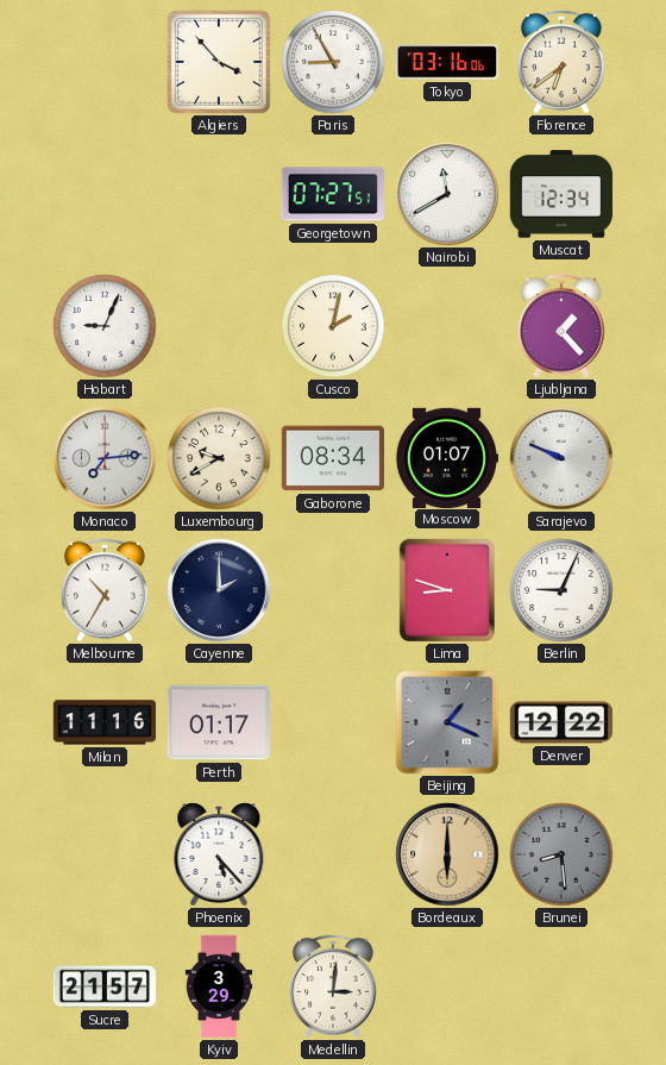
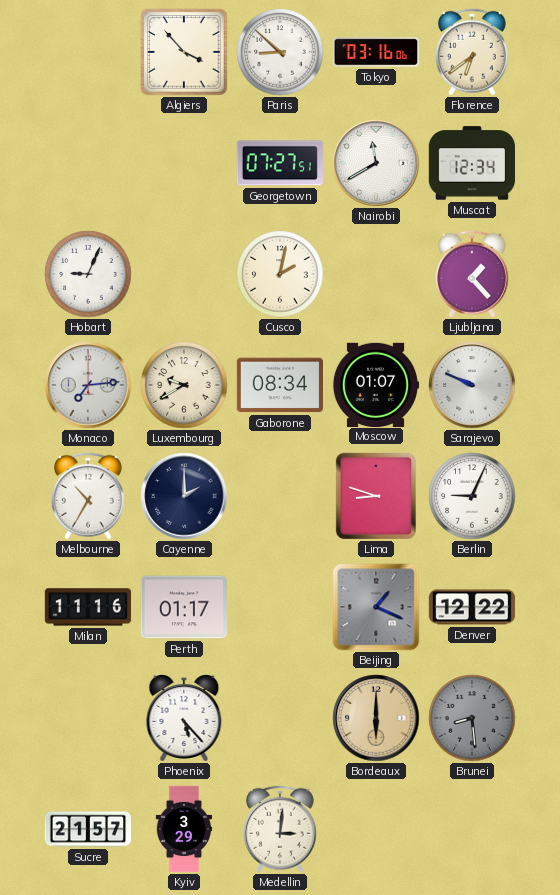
Paris: 8:55 -> 8:52 (280, 52)
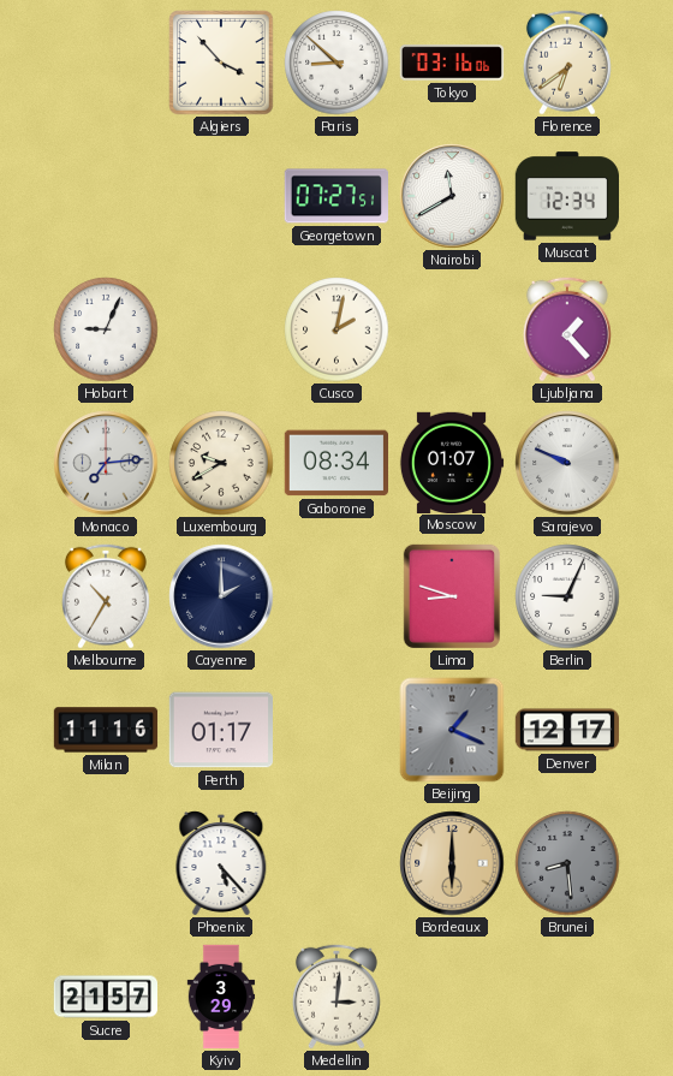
Denver: 12:22 -> 12:17 (567, 730)
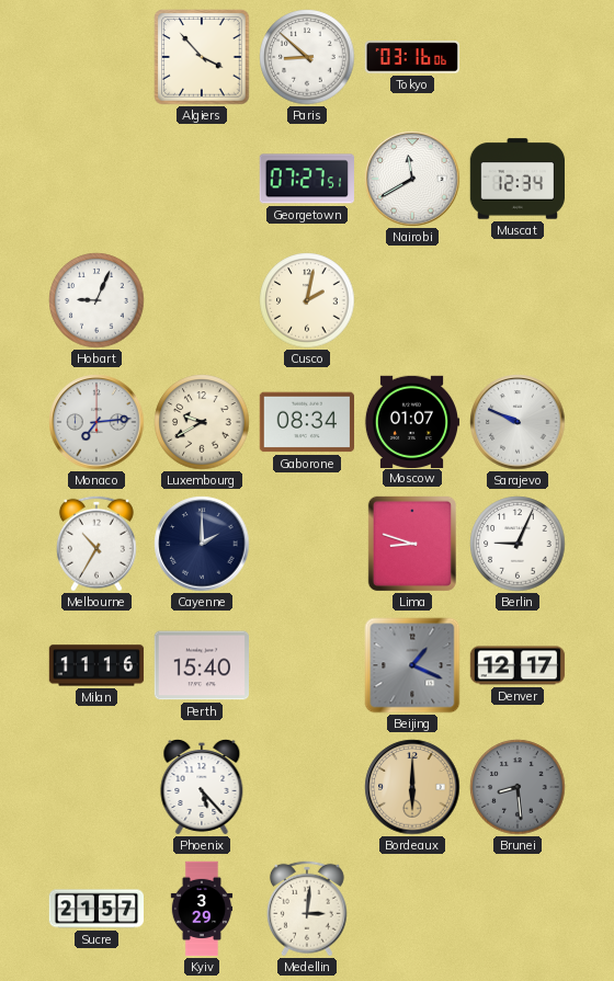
Florence: 6:39 -> none (567, 63)
Ljubljana: 1:23 -> none (567, 329)
Perth: 01:17 -> 15:40 (201, 665)
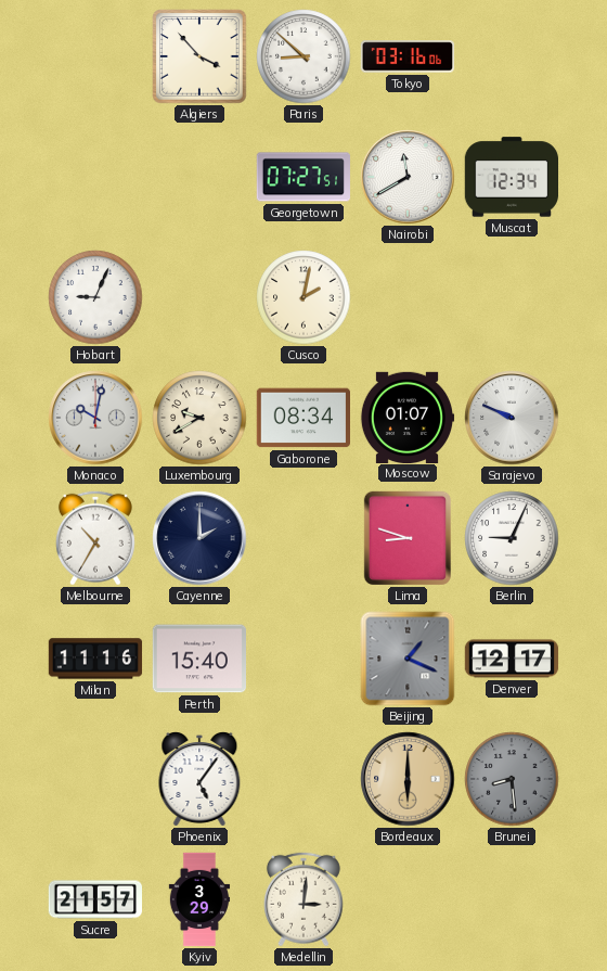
Monaco: 7:14 -> 10:02 (95, 418)
Phoenix: 5:23 -> 5:06 (199, 780)
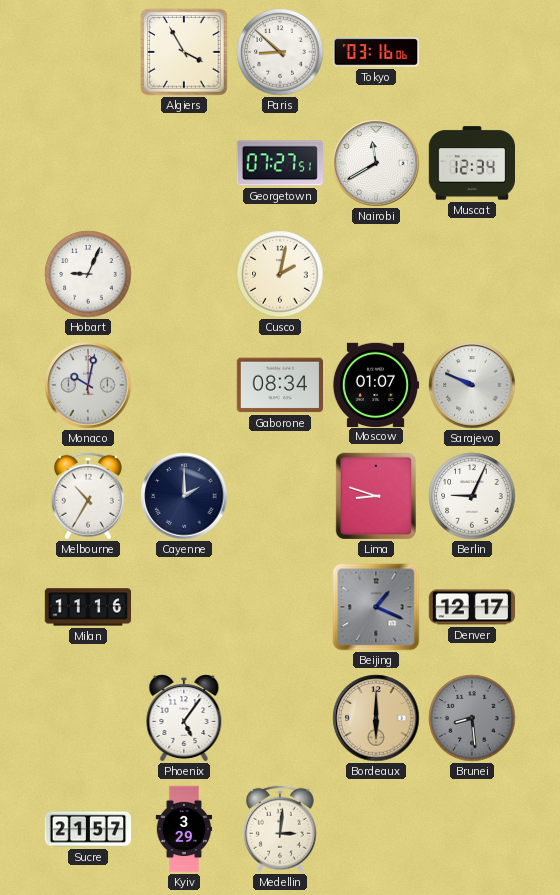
Algiers: 3:53 -> 3:55 (184, 52)
Luxembourg: 9:40 -> none (199, 418)
Perth: 15:40 -> none (198, 659)
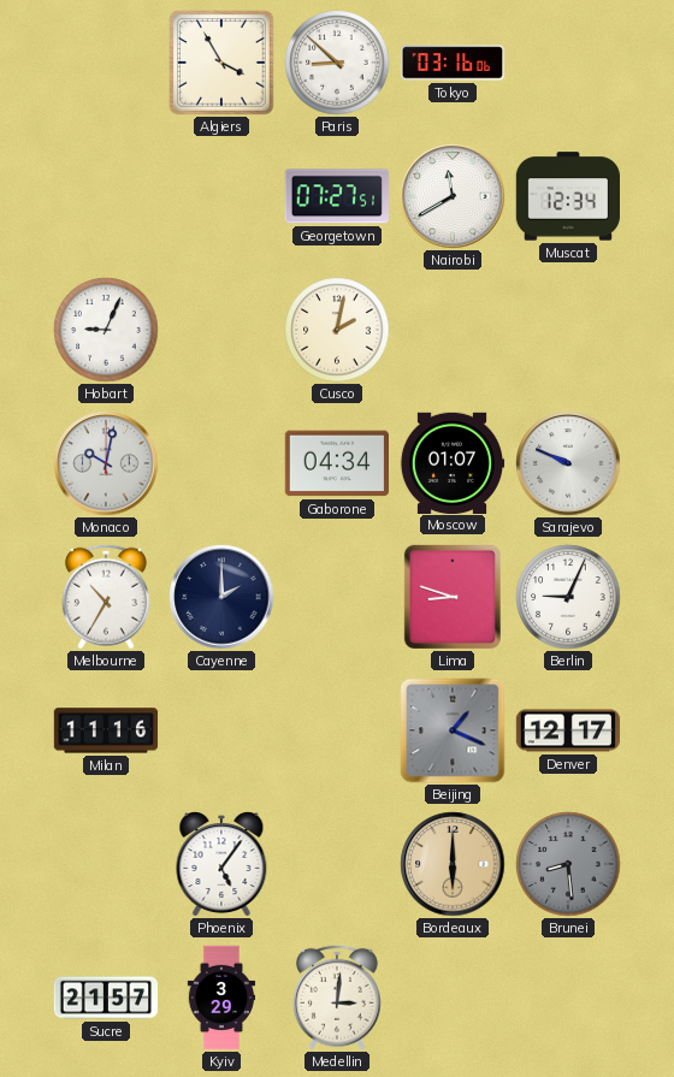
Gaborone: 08:34 -> 04:34 (336, 463)
